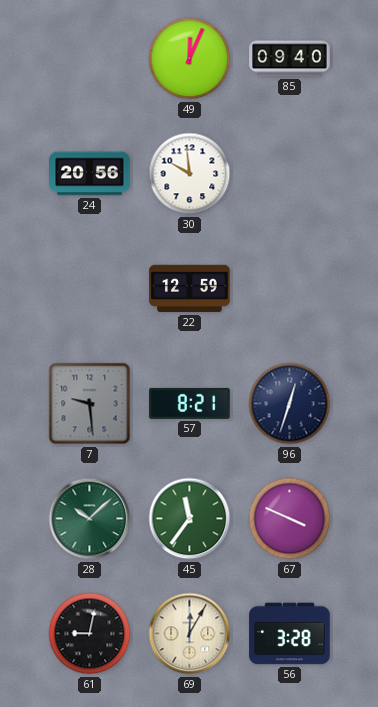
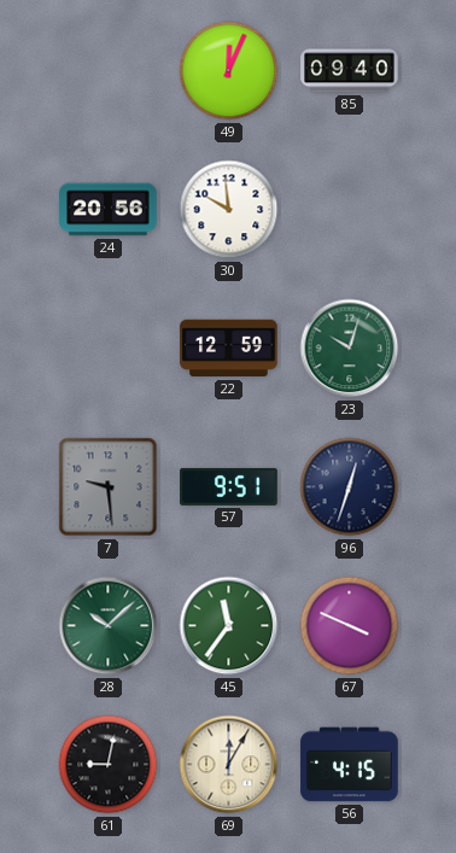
23: none -> 10:03 (350, 349)
57: 8:21 -> 9:51 (229, 486)
56: 3:28 -> 4:15 (350, 765)
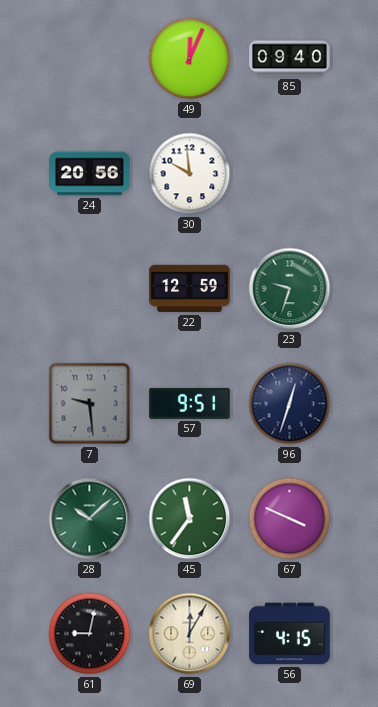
23: 10:03 -> 9:33 (290, 289)
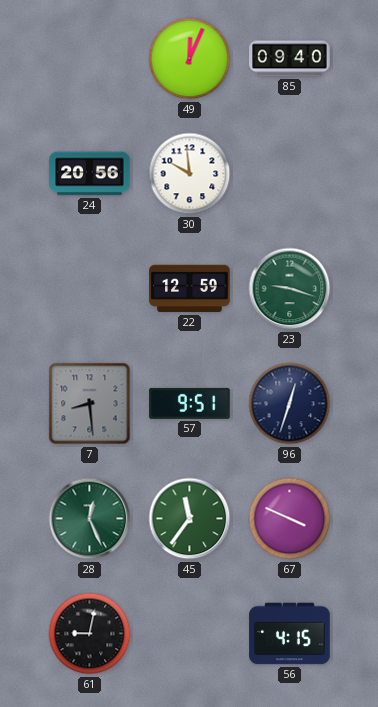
23: 9:33 -> 9:18 (290, 289)
7: 9:29 -> 8:29 (90, 404)
28: 10:08 -> 12:26 (90, 519)
69: 12:05 -> none (190, 634)
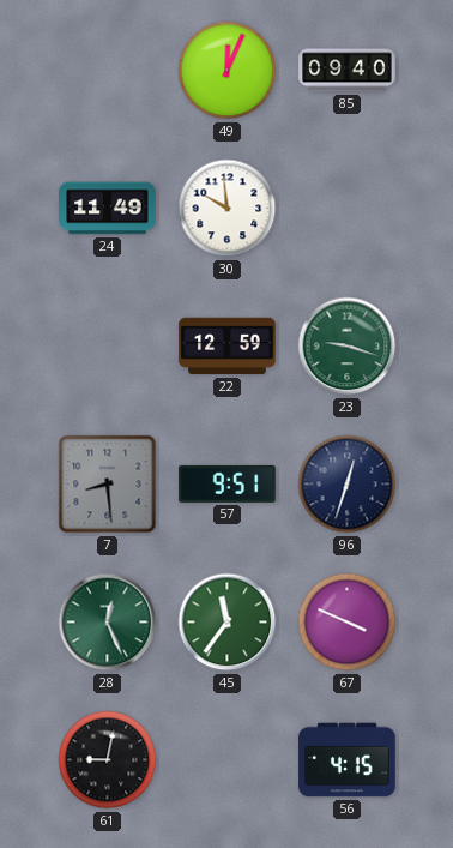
24: 20:56 -> 11:49 (108, 209)
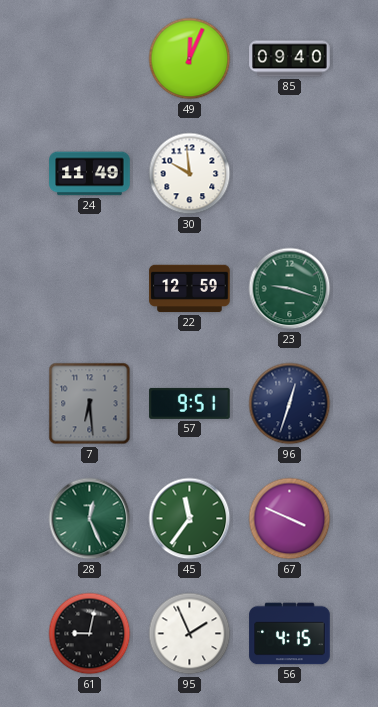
7: 8:29 -> 6:29 (90, 404)
95: none -> 1:56 (190, 634)
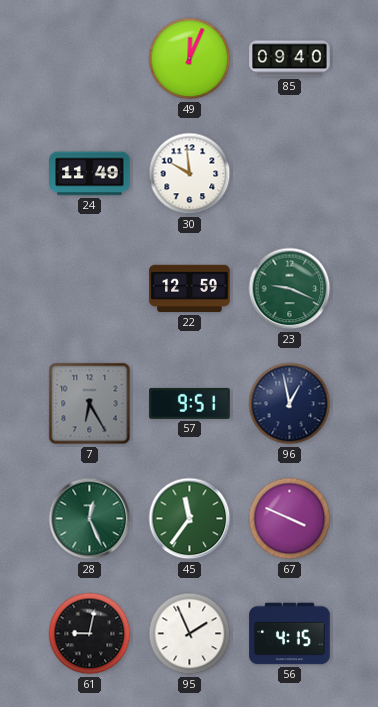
23: 9:18 -> 9:19 (290, 289)
7: 6:29 -> 6:25 (90, 404)
96: 12:33 -> 12:58 (290, 404)
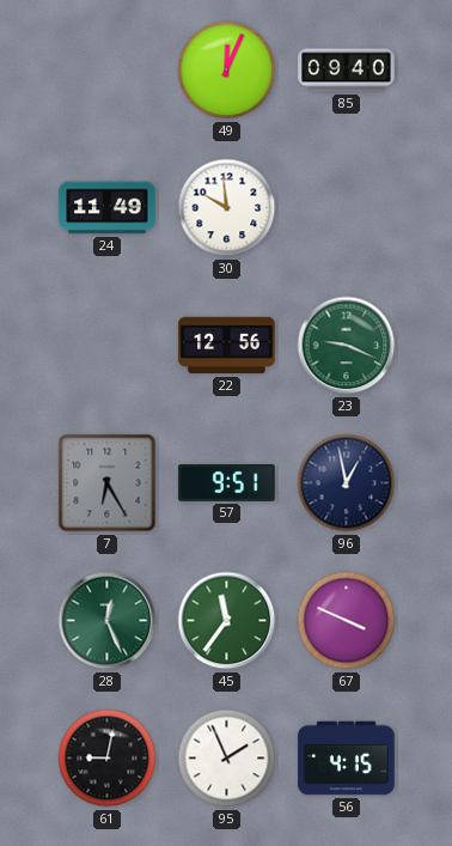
22: 12:59 -> 12:56 (227, 346)
